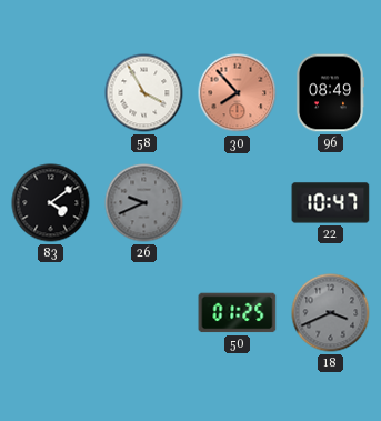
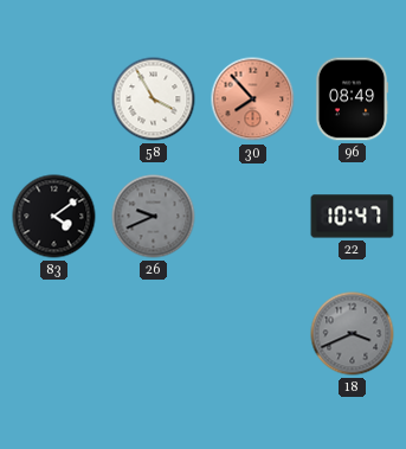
50: 01:25 -> none (238, 313)
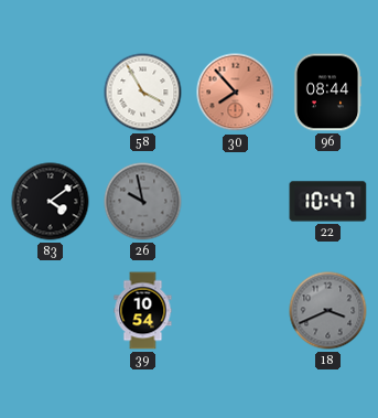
96: 08:49 -> 08:44 (327, 93)
26: 9:41 -> 9:58 (143, 202)
39: none -> 10:54 (143, 311)
